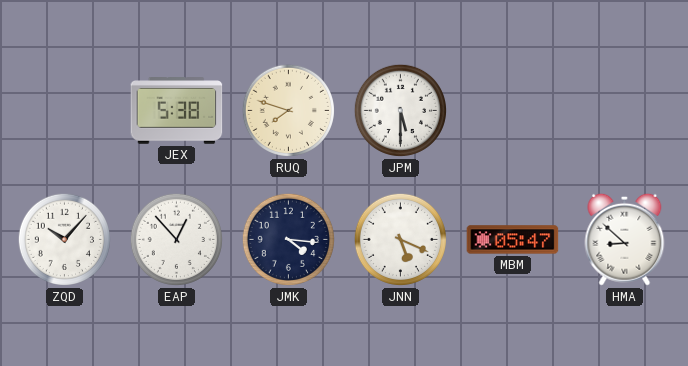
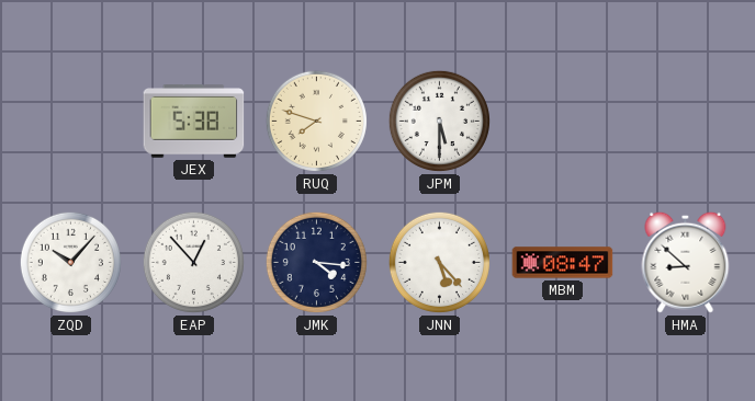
JNN: 5:19 -> 5:23 (439, 262)
MBM: 05:47 -> 08:47 (563, 263)
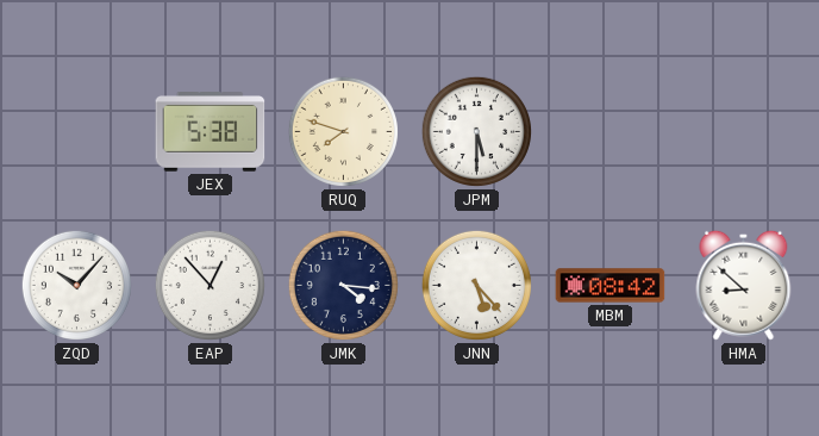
MBM: 08:47 -> 08:42 (611, 286)
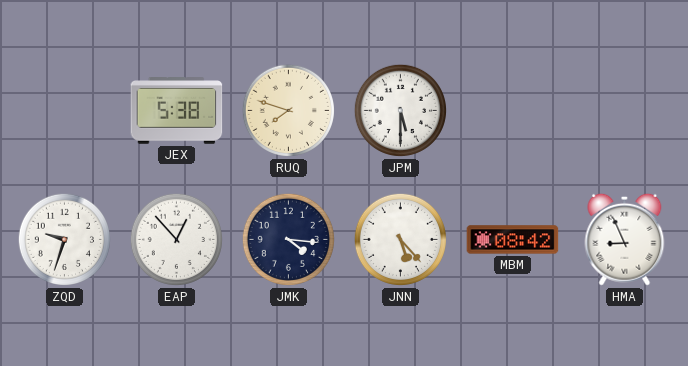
ZQD: 10:07 -> 9:33 (64, 239)
HMA: 8:52 -> 8:56 (625, 239)
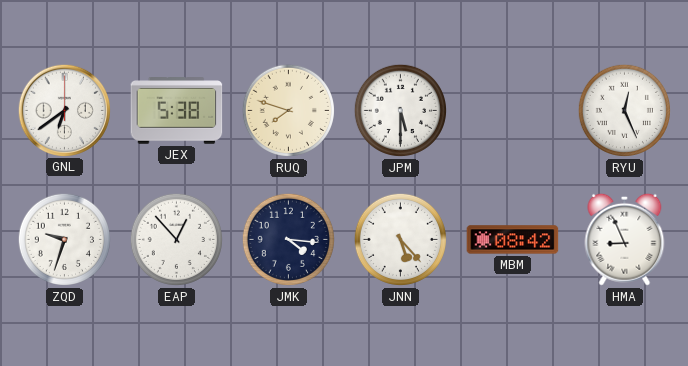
GNL: none -> 6:39 (64, 110)
RYU: none -> 12:26 (624, 110)
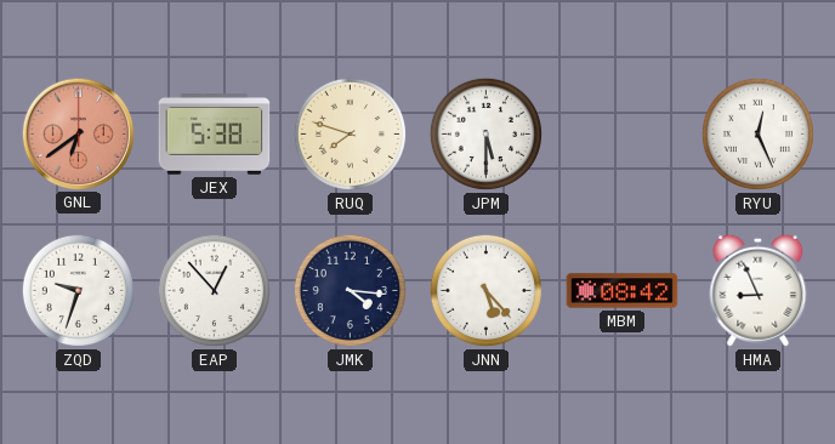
GNL dial: white -> salmon (78, 133)
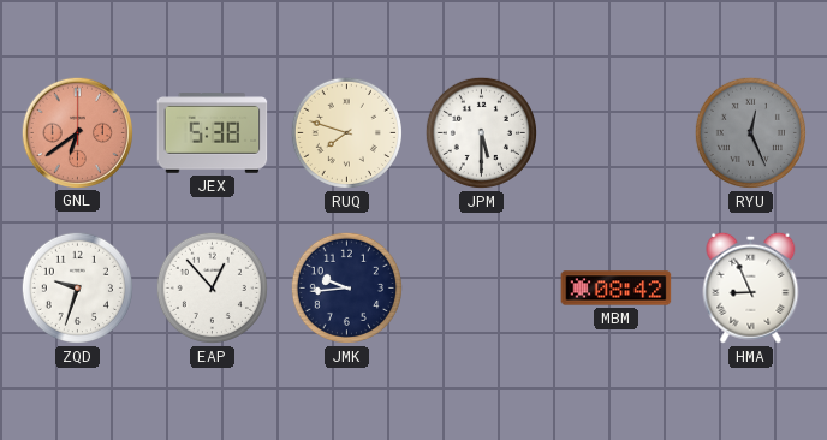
RYU dial: white -> grey (750, 132)
JMK: 4:16 -> 9:44 (346, 287)
JNN: 5:23 -> none (485, 290)
